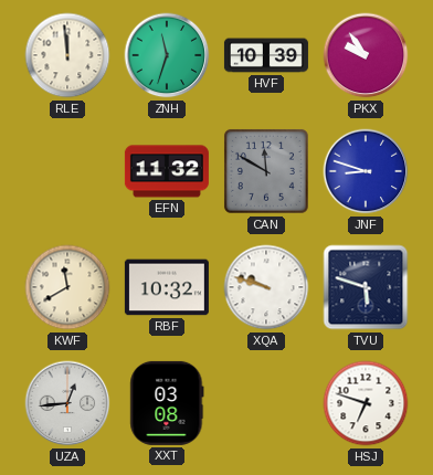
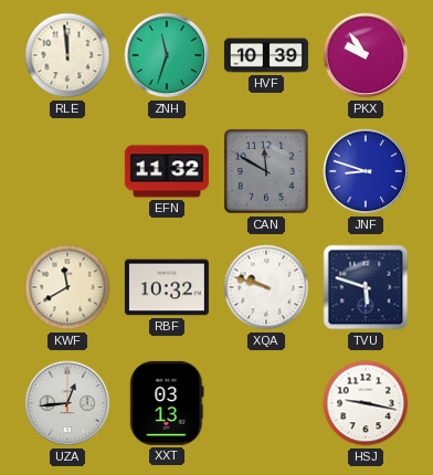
XXT: 03:08 -> 03:13 (167, 403)
HSJ: 6:48 -> 9:17 (366, 403)
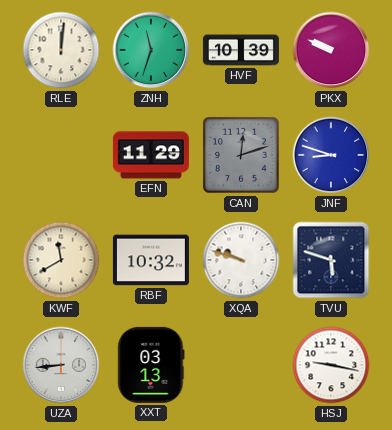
RLE: 11:59 -> 12:01 (61, 50)
PKX: 9:54 -> 9:49 (331, 50)
EFN: 11:32 -> 11:29 (151, 155)
CAN: 11:50 -> 12:12 (241, 155)
UZA: 12:44 -> 8:44 (61, 365)
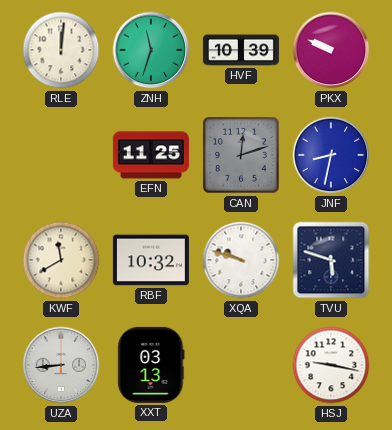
EFN: 11:29 -> 11:25 (151, 155)
JNF: 8:48 -> 8:32 (331, 155)
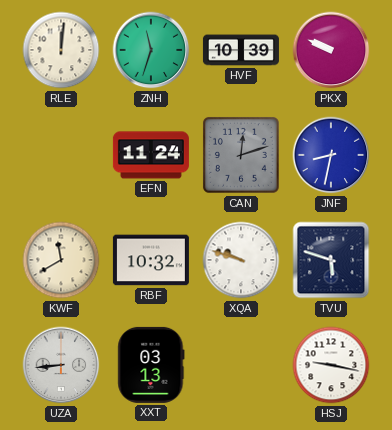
EFN: 11:25 -> 11:24 (151, 155)
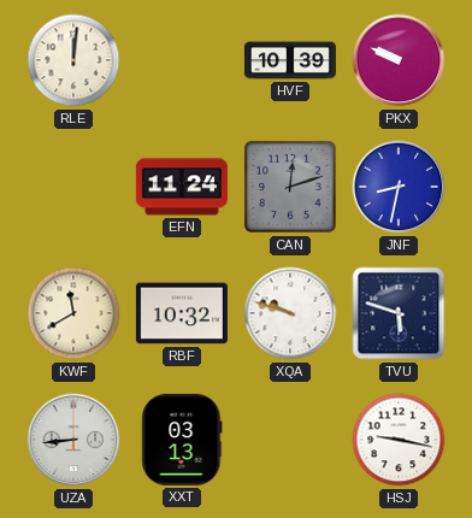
ZNH: 11:33 -> none (151, 50)
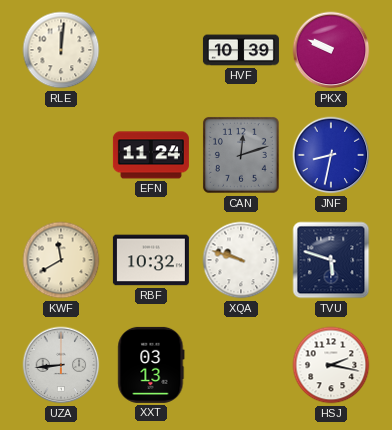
HSJ: 9:17 -> 2:17 (331, 365)
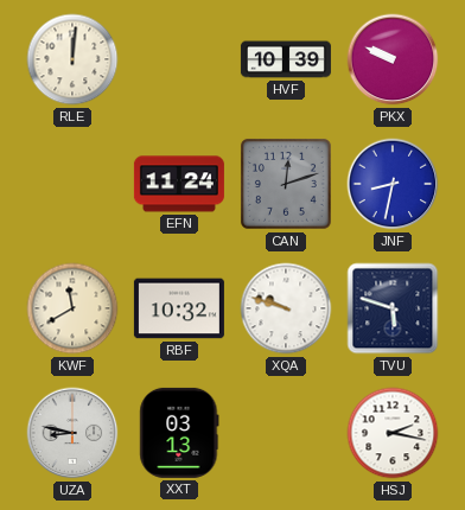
UZA: 8:44 -> 8:47 (72, 433)
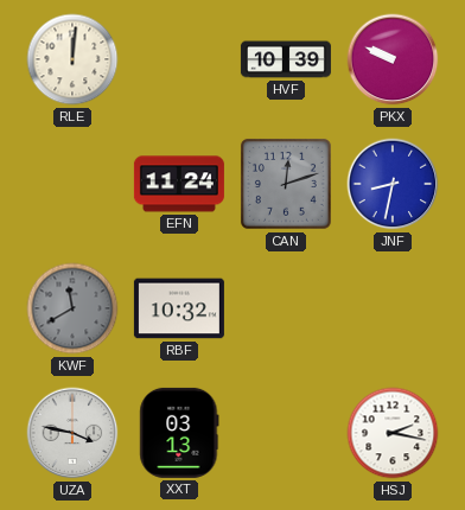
KWF dial: cream -> grey (72, 308)
XQA: 9:48 -> none (286, 308)
TVU: 5:48 -> none (393, 308)
UZA: 8:47 -> 3:47 (72, 433)
